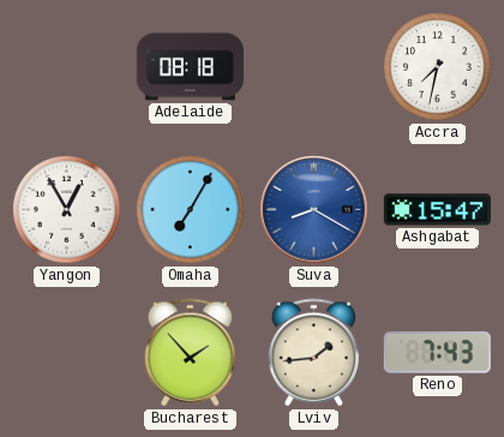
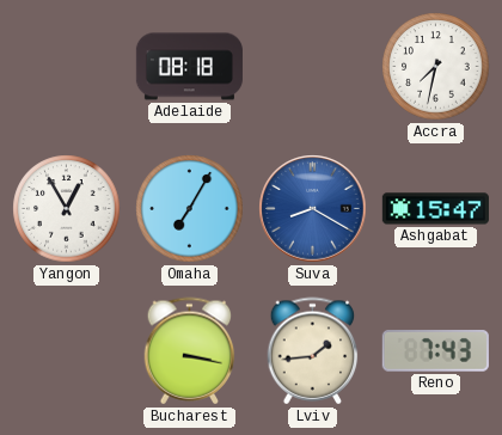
Bucharest: 1:53 -> 3:17 (190, 351)
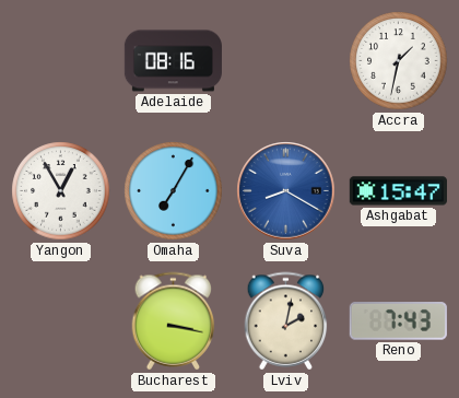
Adelaide: 08:18 -> 08:16 (173, 61)
Accra: 7:32 -> 1:32 (399, 61)
Lviv: 1:44 -> 2:02 (286, 321)
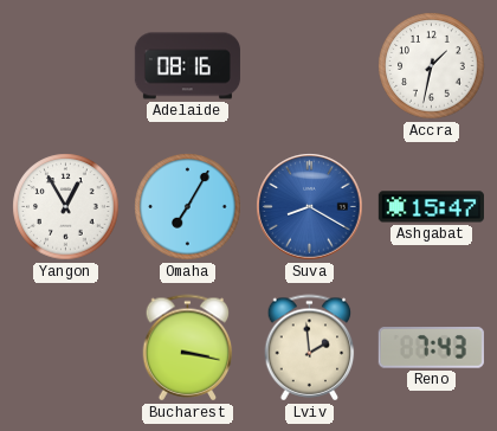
Lviv: 2:02 -> 1:59 (310, 348)
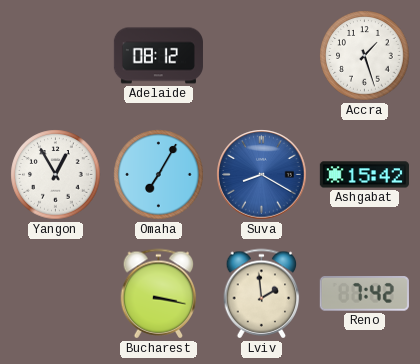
Adelaide: 08:16 -> 08:12 (158, 56)
Accra: 1:32 -> 1:27 (365, 56)
Ashgabat: 15:47 -> 15:42 (364, 175)
Reno: 7:43 -> 7:42 (364, 294)
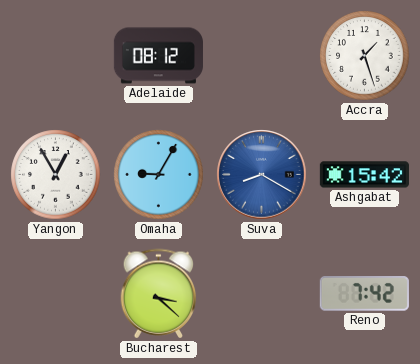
Omaha: 7:05 -> 9:05 (159, 175)
Bucharest: 3:17 -> 3:22 (159, 294)
Lviv: 1:59 -> none (262, 294)
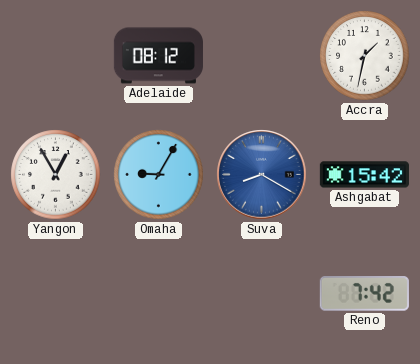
Accra: 1:27 -> 1:32 (365, 56)
Bucharest: 3:22 -> none (159, 294)
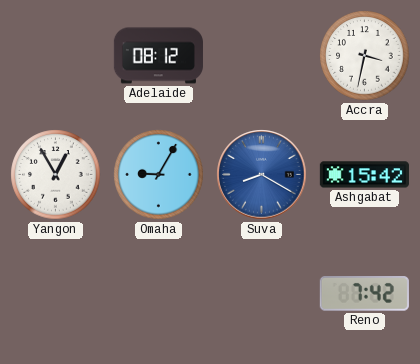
Accra: 1:32 -> 3:32 (365, 56)
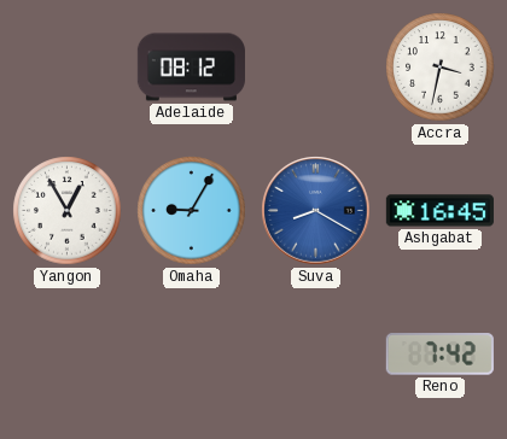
Ashgabat: 15:42 -> 16:45 (439, 211)
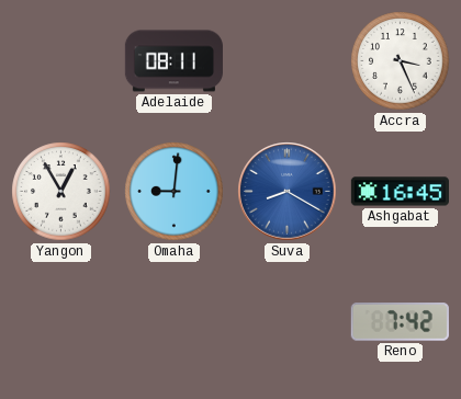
Adelaide: 08:12 -> 08:11 (173, 61)
Accra: 3:32 -> 3:26 (401, 61)
Omaha: 9:05 -> 9:01 (175, 192)
